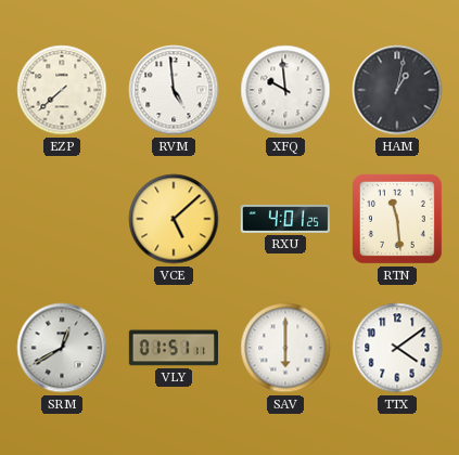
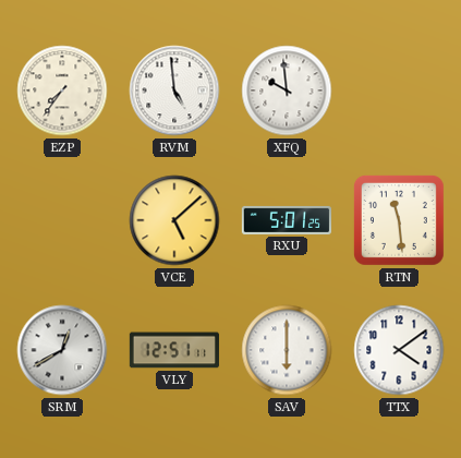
EZP: 7:38 -> 7:36 (62, 91)
HAM: 1:02 -> none (397, 90)
RXU: 4:01 -> 5:01 (287, 220)
VLY: 01:51 -> 12:51 (174, 350)
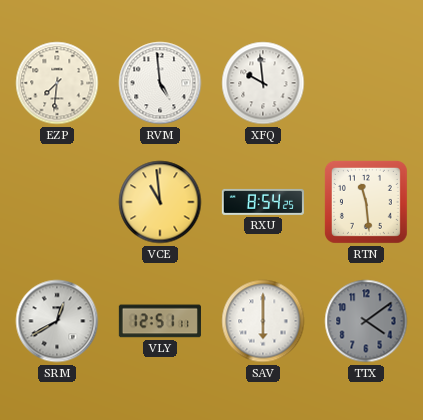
EZP: 7:36 -> 7:31 (57, 83)
VCE: 5:08 -> 10:59 (160, 202)
RXU: 5:01 -> 8:54 (263, 202)
TTX dial: white -> grey (366, 321)
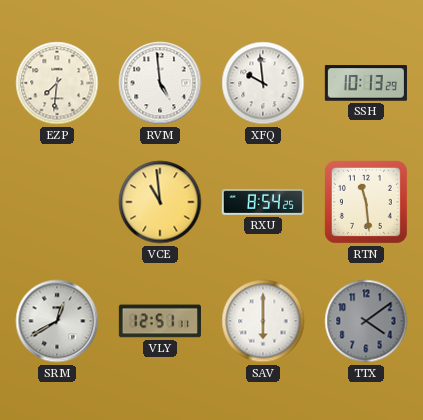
SSH: none -> 10:13 (366, 83)
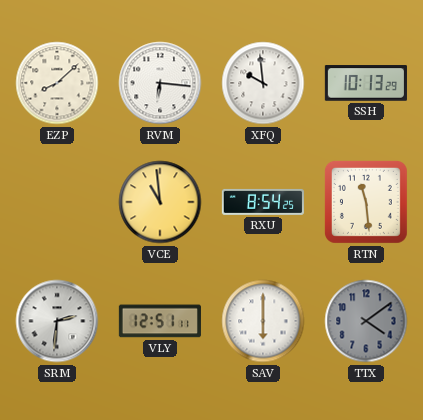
EZP: 7:31 -> 8:08 (57, 83)
RVM: 4:59 -> 6:16 (160, 83)
SRM: 12:40 -> 2:31 (57, 321)
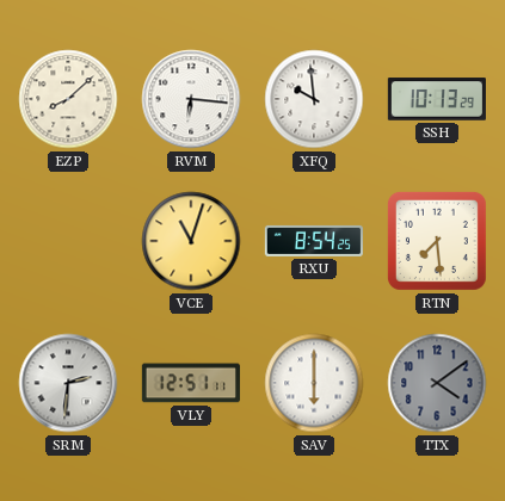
VCE: 10:59 -> 11:03 (191, 241)
RTN: 11:29 -> 7:29 (437, 241)
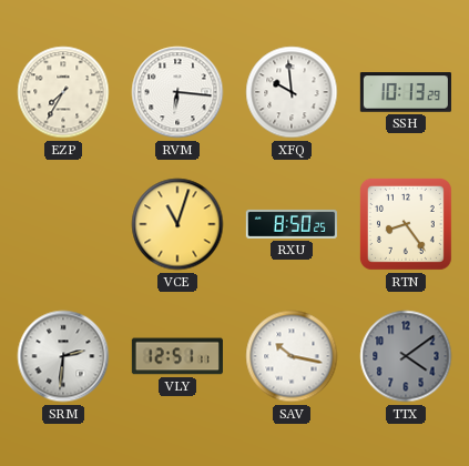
EZP: 8:08 -> 7:35 (63, 92)
RXU: 8:54 -> 8:50 (292, 224)
RTN: 7:29 -> 8:24 (406, 224)
SAV: 6:00 -> 10:17 (292, 356)
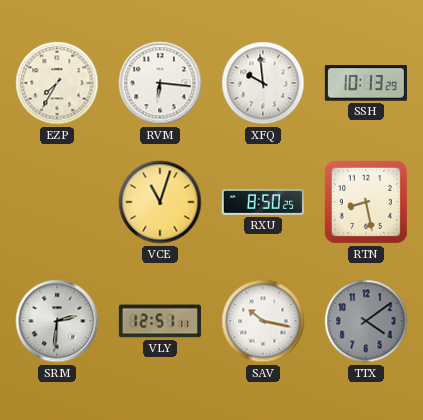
RTN: 8:24 -> 8:28 (366, 202)
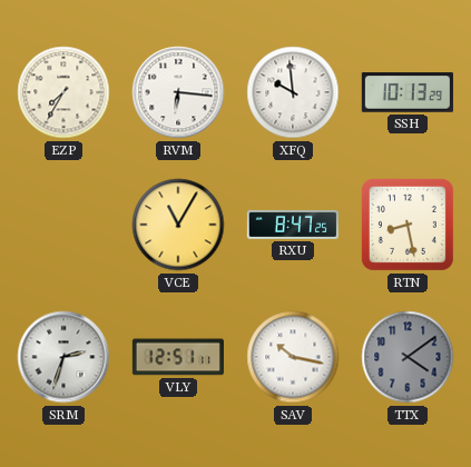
VCE: 11:03 -> 11:05 (178, 225)
RXU: 8:50 -> 8:47 (293, 225)
SRM: 2:31 -> 2:33 (63, 357)
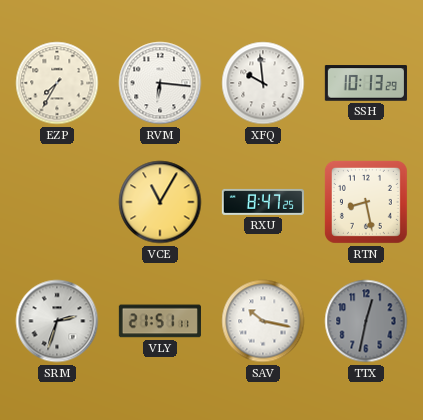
VLY: 12:51 -> 21:51 (160, 321)
TTX: 4:09 -> 12:32 (366, 321)
